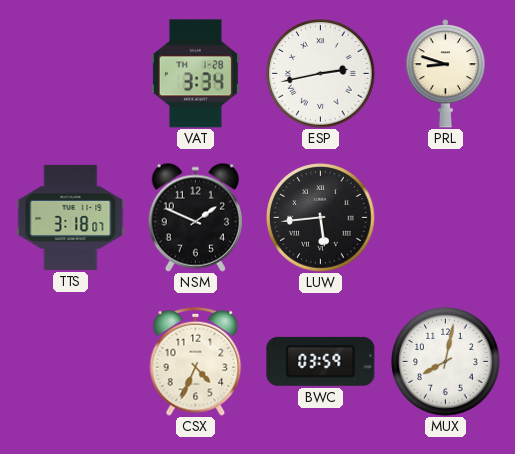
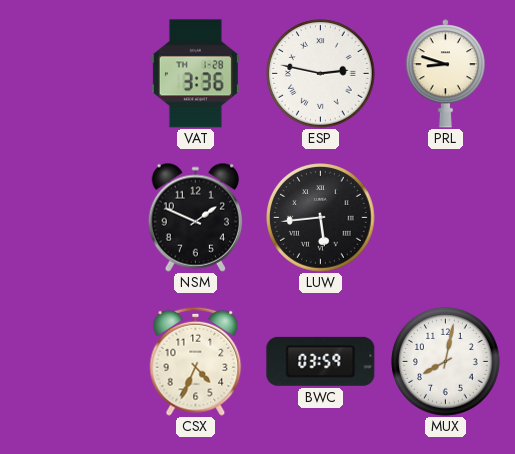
VAT: 3:34 -> 3:36 (195, 74)
ESP: 2:43 -> 2:47 (321, 74)
TTS: 3:18 -> none (71, 217)
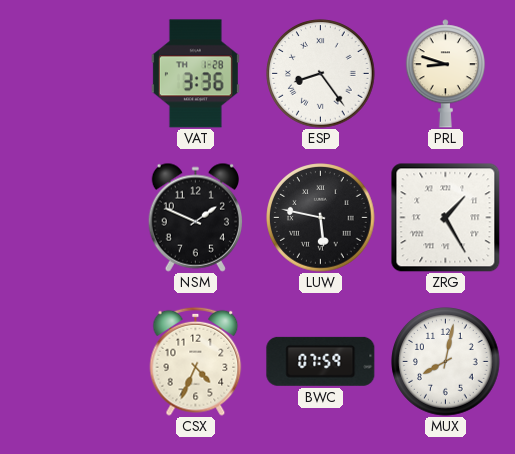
ESP: 2:47 -> 8:24 (321, 74)
LUW: 5:44 -> 5:47 (321, 218)
ZRG: none -> 1:25 (446, 218)
BWC: 03:59 -> 07:59 (321, 361)
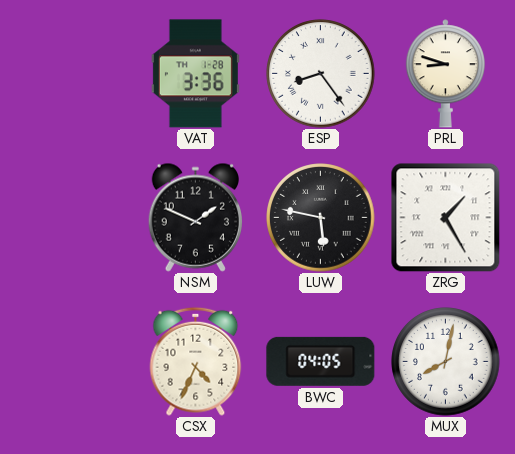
BWC: 07:59 -> 04:05 (321, 361)
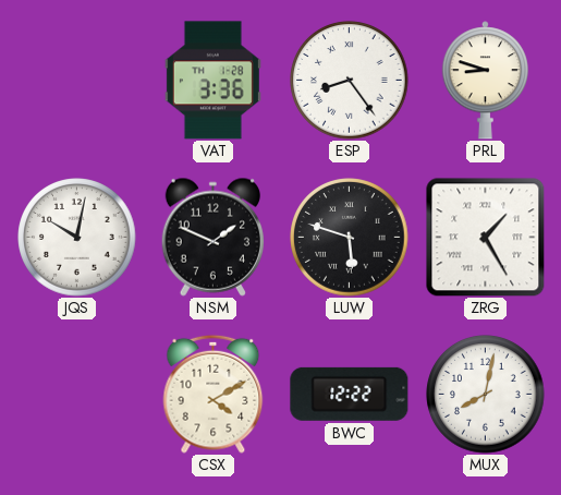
JQS: none -> 10:02 (77, 238)
LUW: 5:47 -> 5:48 (350, 238)
CSX: 4:34 -> 4:10 (214, 394)
BWC: 04:05 -> 12:22 (350, 394)
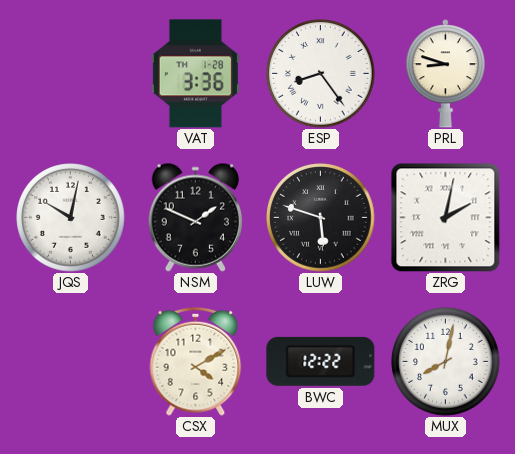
ZRG: 1:25 -> 2:02 (446, 218)
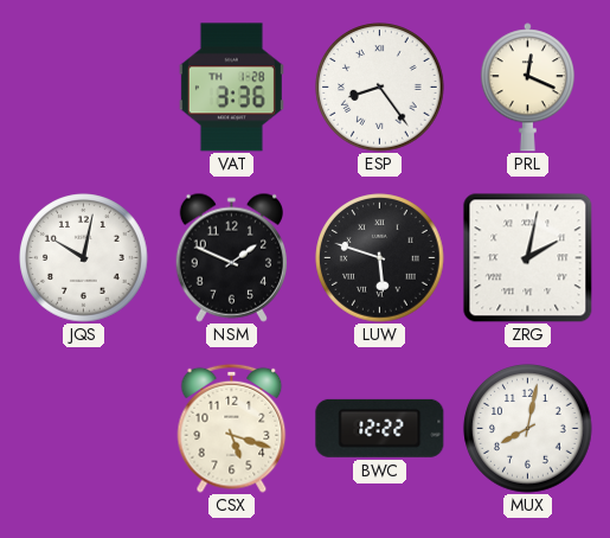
PRL: 8:48 -> 12:19 (527, 88)
CSX: 4:10 -> 5:18 (232, 428)
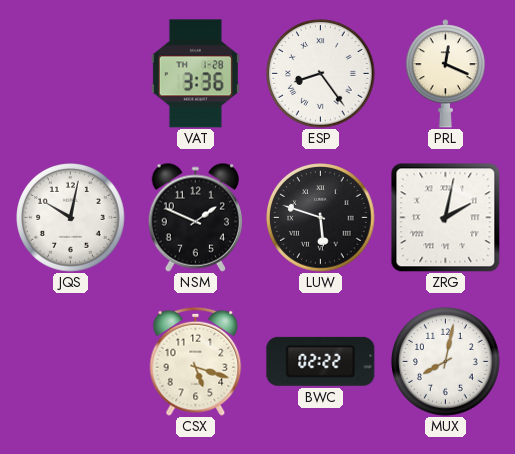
BWC: 12:22 -> 02:22 (321, 361)
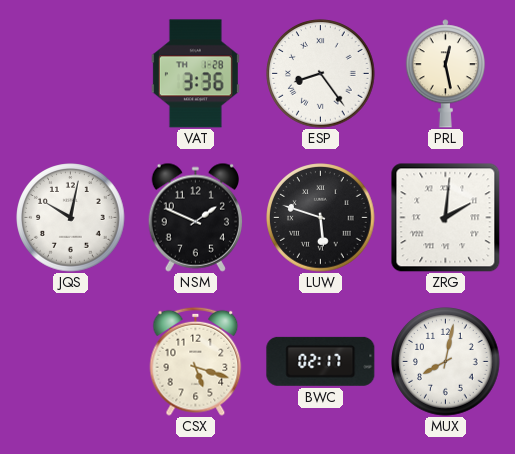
PRL: 12:19 -> 12:28 (445, 74)
ZRG: 2:02 -> 2:01 (446, 218)
BWC: 02:22 -> 02:17 (321, 361)
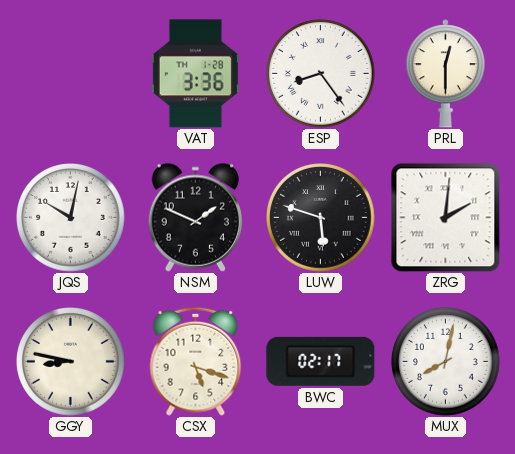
PRL: 12:28 -> 12:30 (445, 74)
GGY: none -> 8:47 (71, 362)
